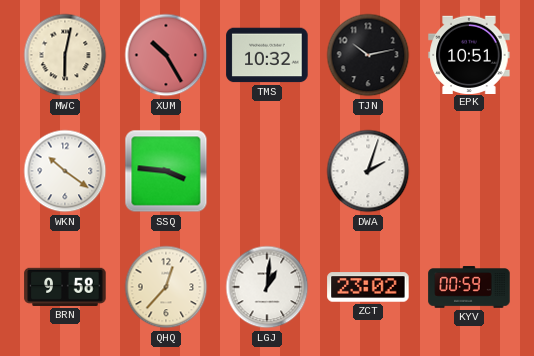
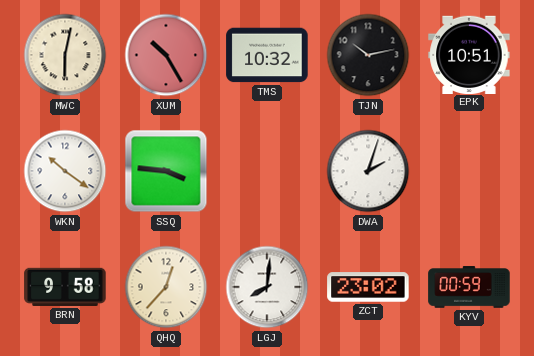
LGJ: 1:01 -> 8:01 (267, 287)
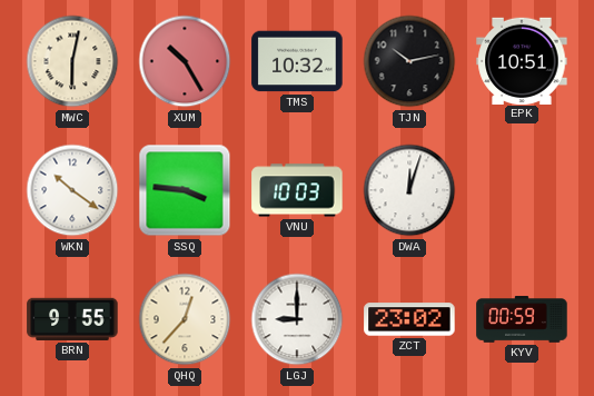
VNU: none -> 10:03 (297, 190)
DWA: 2:03 -> 12:03 (409, 190)
BRN: 9:58 -> 9:55 (72, 319)
LGJ: 8:01 -> 9:00 (297, 319)
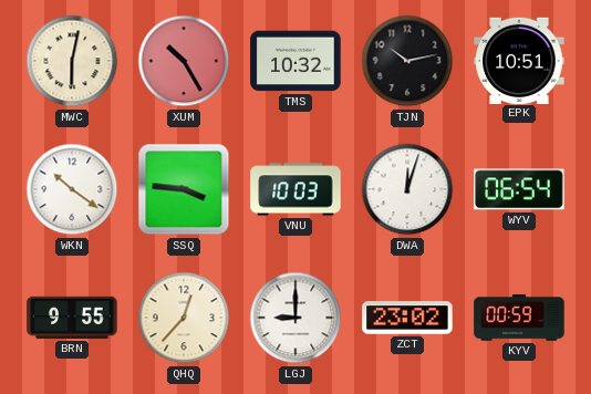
WYV: none -> 06:54 (519, 189)
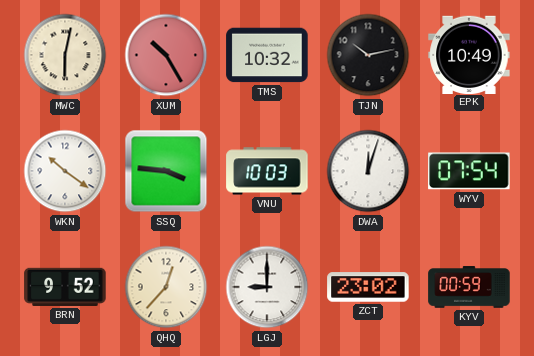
EPK: 10:51 -> 10:49 (469, 54)
WYV: 06:54 -> 07:54 (469, 171)
BRN: 9:55 -> 9:52 (65, 287)
